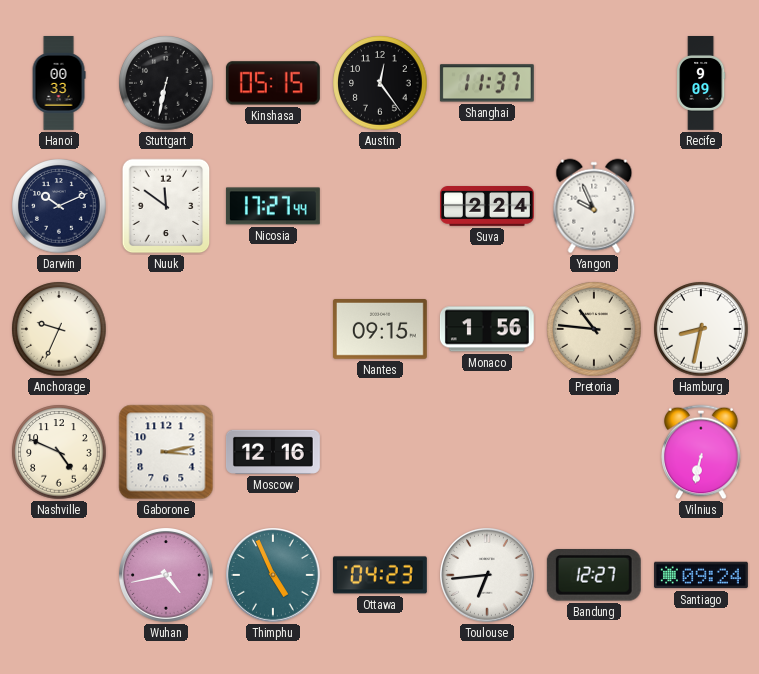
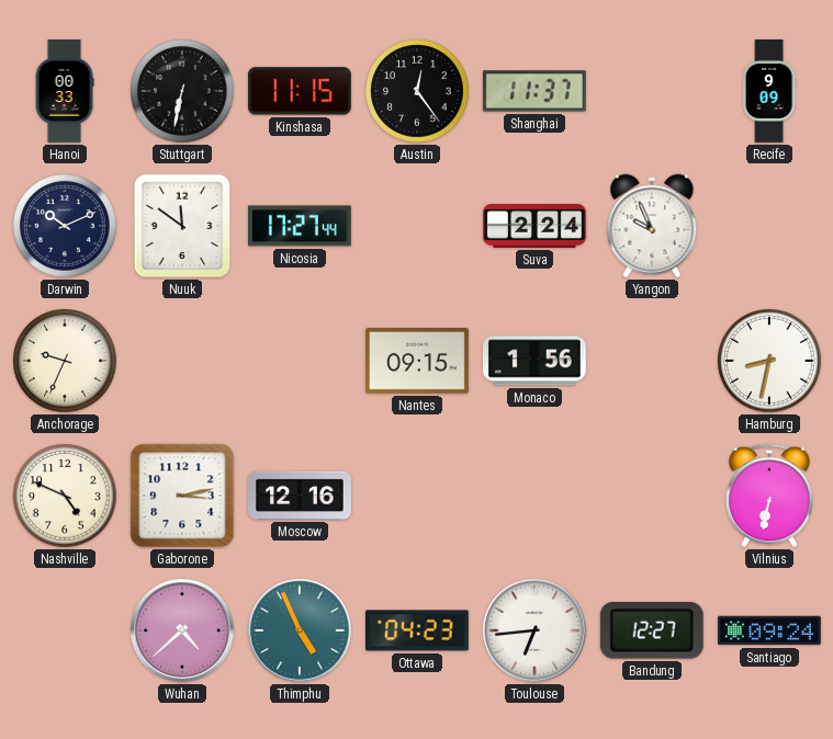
Kinshasa: 05:15 -> 11:15 (300, 91)
Pretoria: 10:46 -> none (594, 329)
Wuhan: 4:43 -> 4:38 (183, 632)
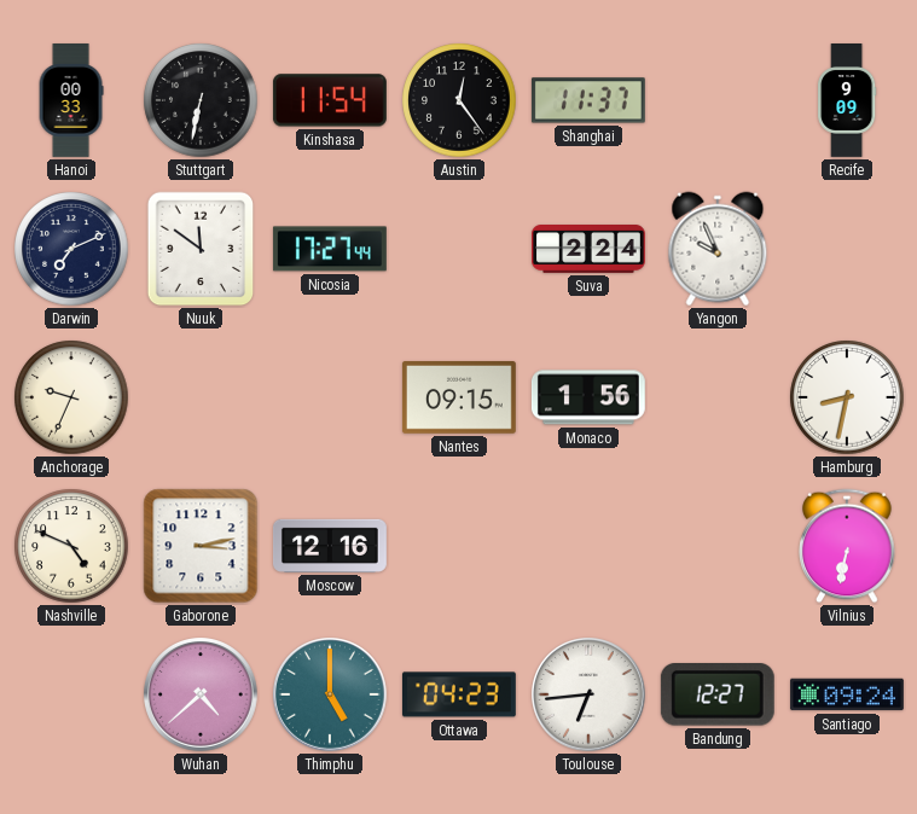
Kinshasa: 11:15 -> 11:54 (330, 100)
Darwin: 10:11 -> 7:11 (71, 249)
Thimphu: 4:56 -> 5:00 (331, 696)
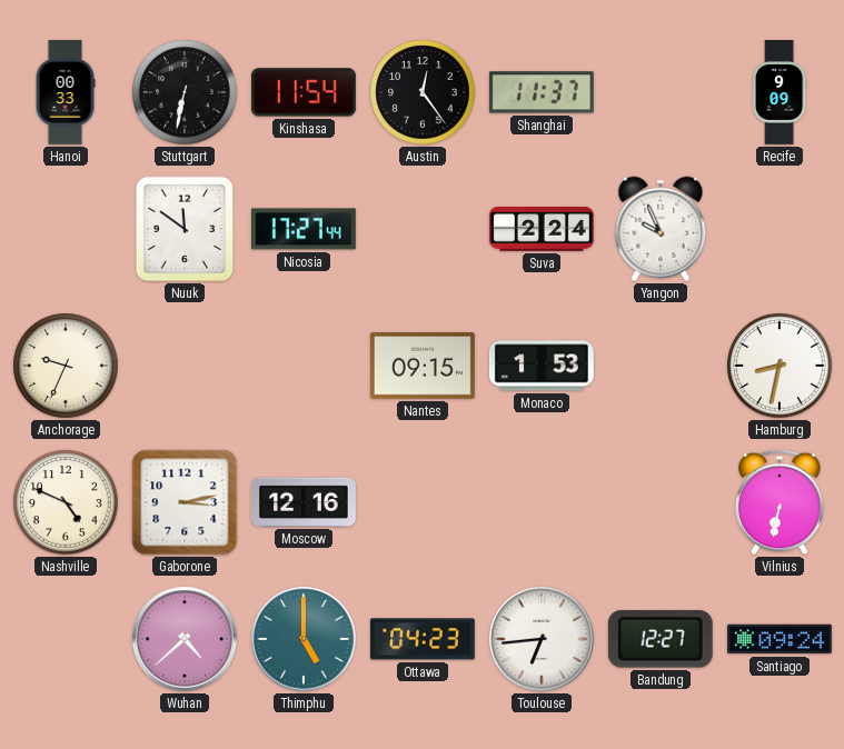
Darwin: 7:11 -> none (71, 249)
Monaco: 1:56 -> 1:53 (542, 366)
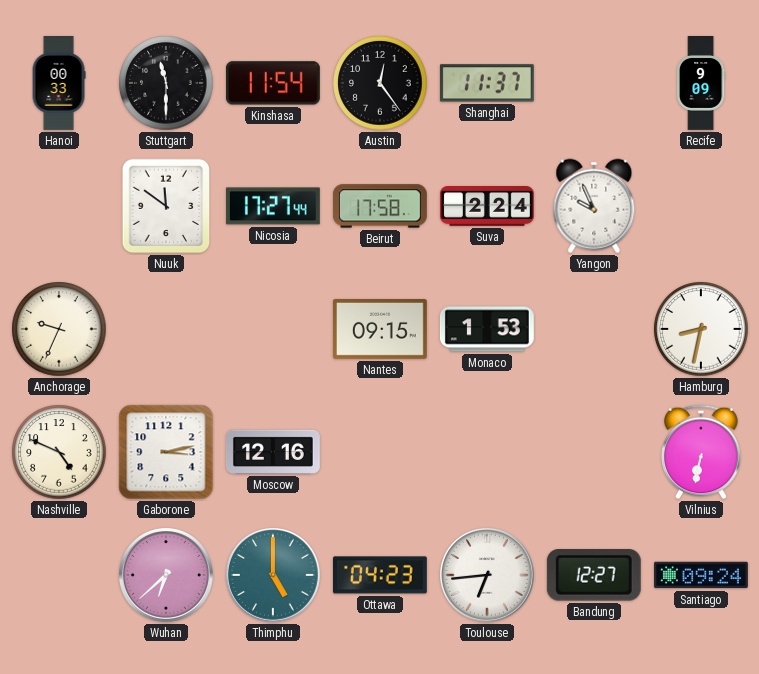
Stuttgart: 6:32 -> 11:30 (166, 83)
Beirut: none -> 17:58 (380, 206)
Wuhan: 4:38 -> 6:38 (167, 576)
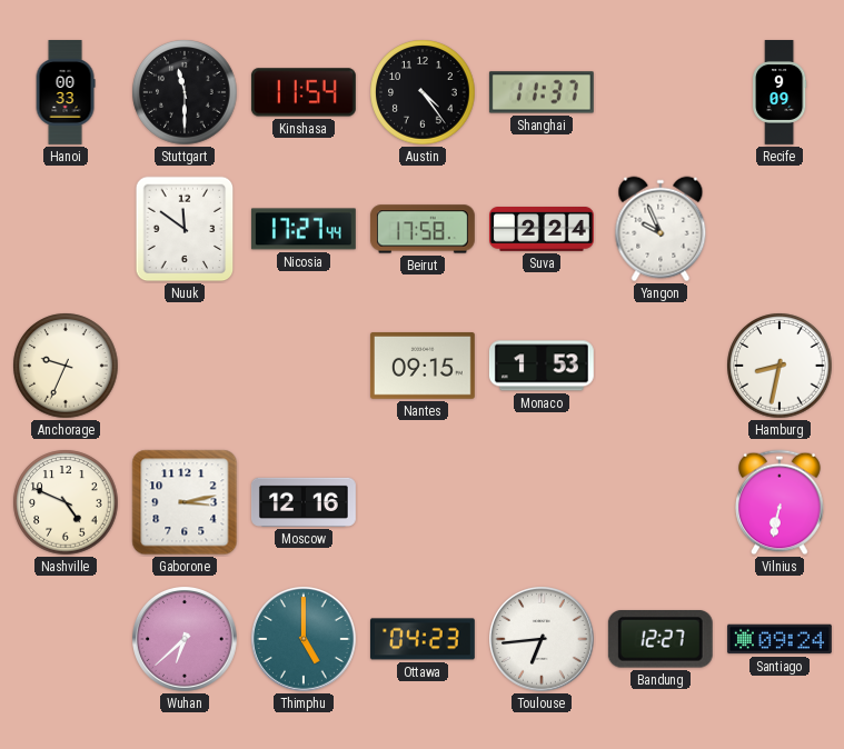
Austin: 12:24 -> 4:24 (423, 92)
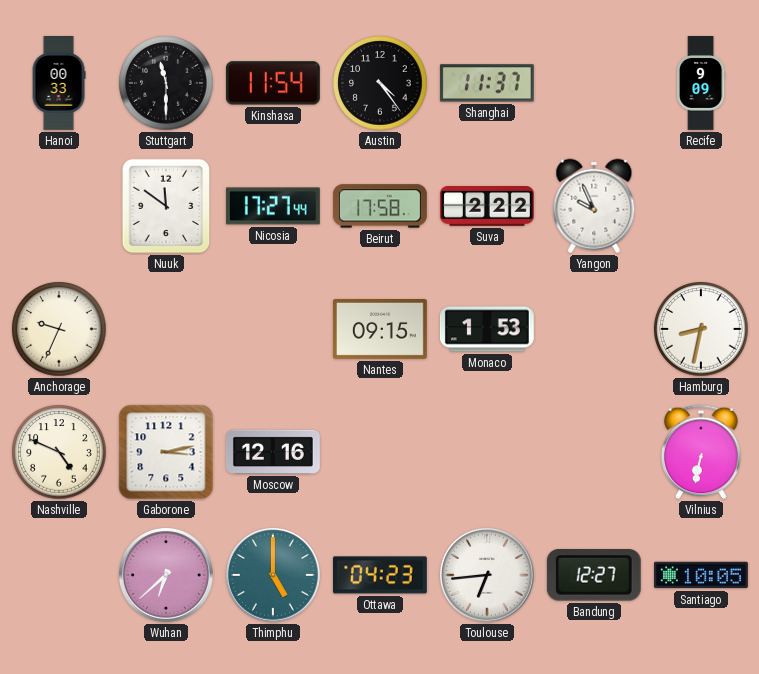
Suva: 2:24 -> 2:22 (488, 207)
Santiago: 09:24 -> 10:05 (702, 575)
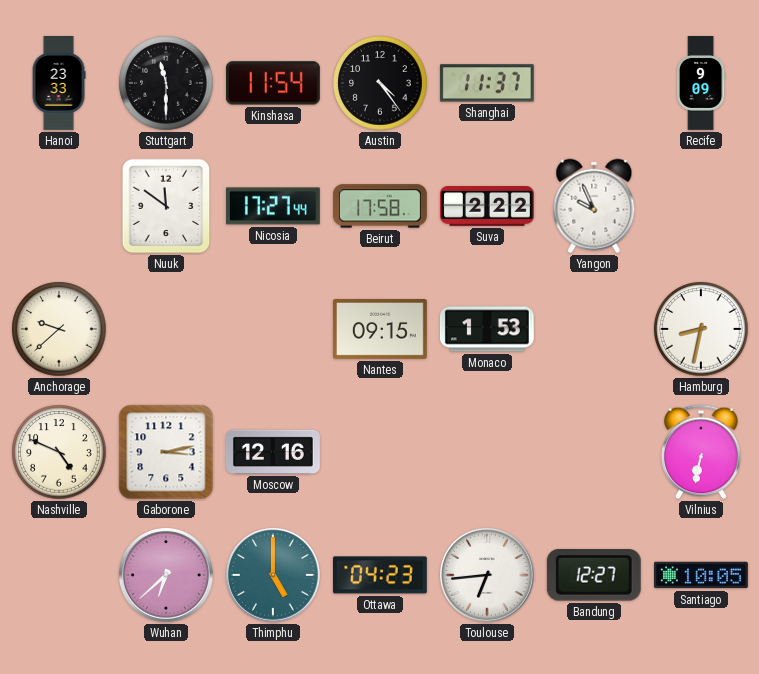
Hanoi: 00:33 -> 23:33 (59, 84)
Anchorage: 9:34 -> 9:38 (59, 329)
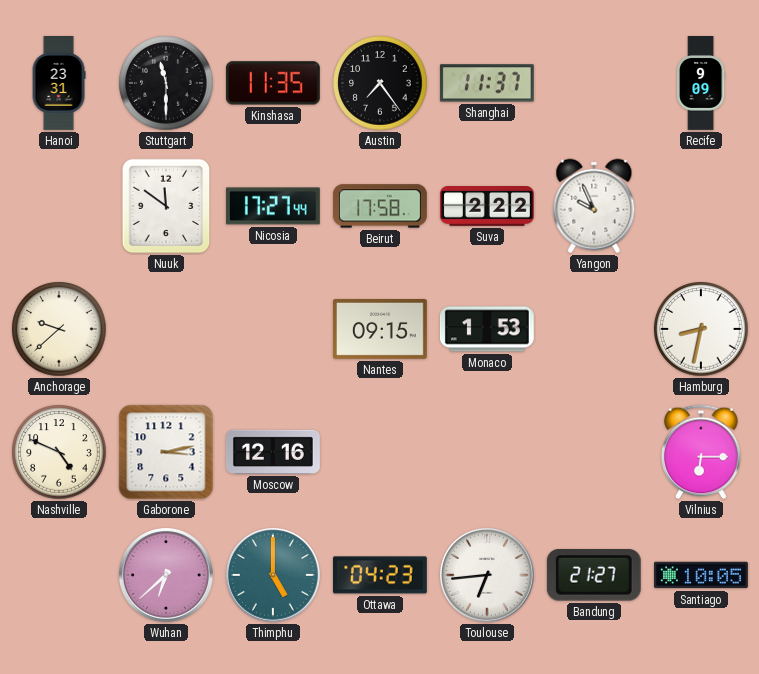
Hanoi: 23:33 -> 23:31 (59, 84)
Kinshasa: 11:54 -> 11:35 (273, 83)
Austin: 4:24 -> 7:24 (380, 83)
Vilnius: 6:32 -> 6:15 (701, 452)
Bandung: 12:27 -> 21:27 (594, 576)
